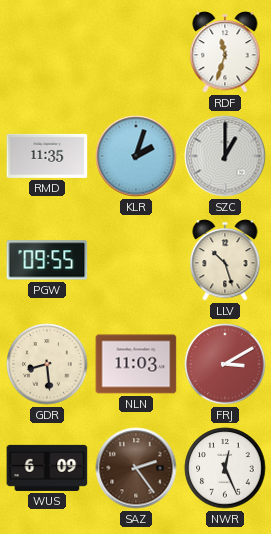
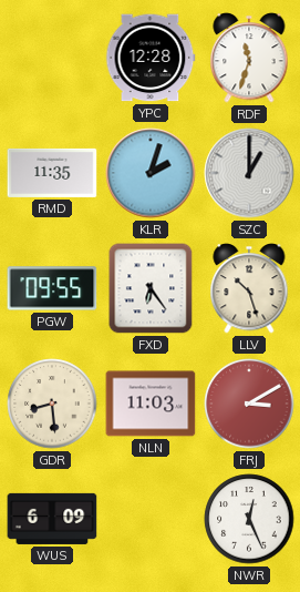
YPC: none -> 12:28 (151, 58)
FXD: none -> 6:24 (151, 288)
SAZ: 2:24 -> none (136, 468)
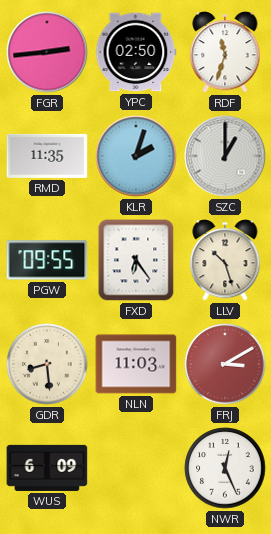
FGR: none -> 2:44 (47, 52)
YPC: 12:28 -> 02:50 (136, 52)
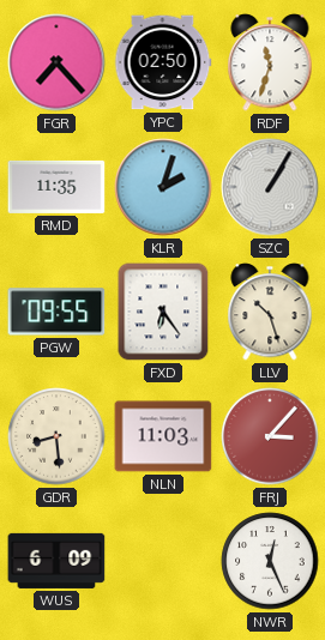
FGR: 2:44 -> 7:23 (56, 62)
SZC: 1:00 -> 1:05 (270, 187)
FRJ: 3:10 -> 3:07 (270, 436)
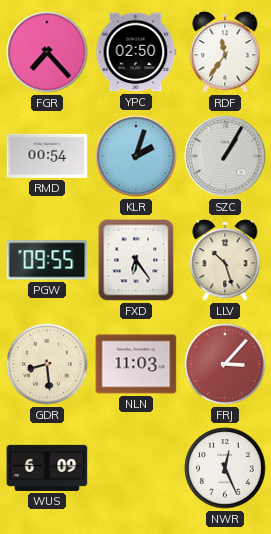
RDF: 11:33 -> 11:36 (225, 52)
RMD: 11:35 -> 00:54 (47, 156)
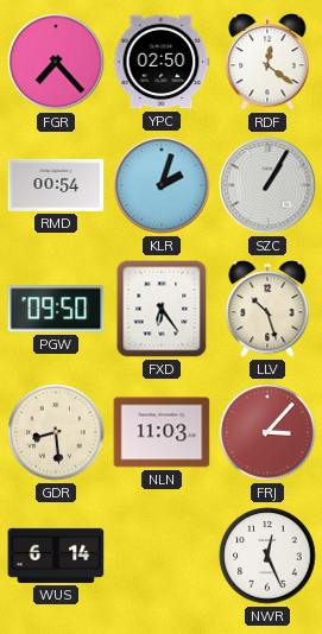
RDF: 11:36 -> 12:21 (267, 62)
PGW: 09:55 -> 09:50 (56, 309)
WUS: 6:09 -> 6:14 (56, 556)
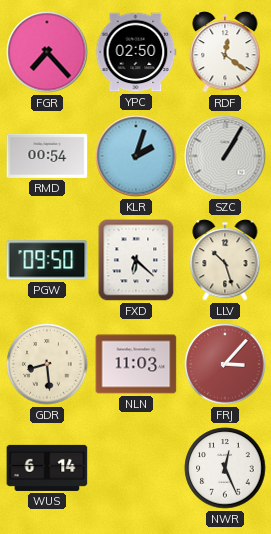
FXD: 6:24 -> 6:22 (136, 260)
